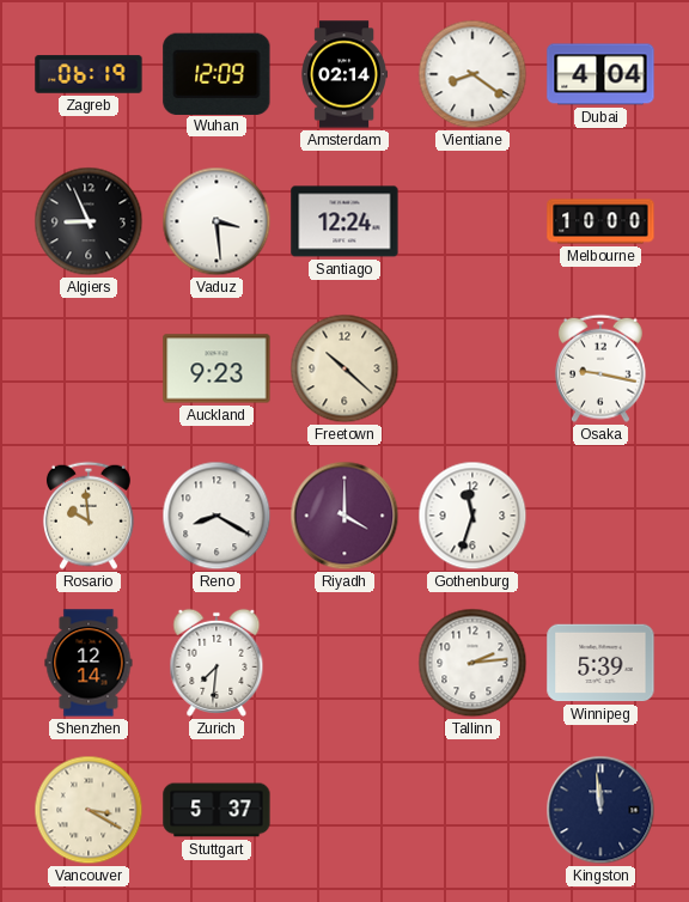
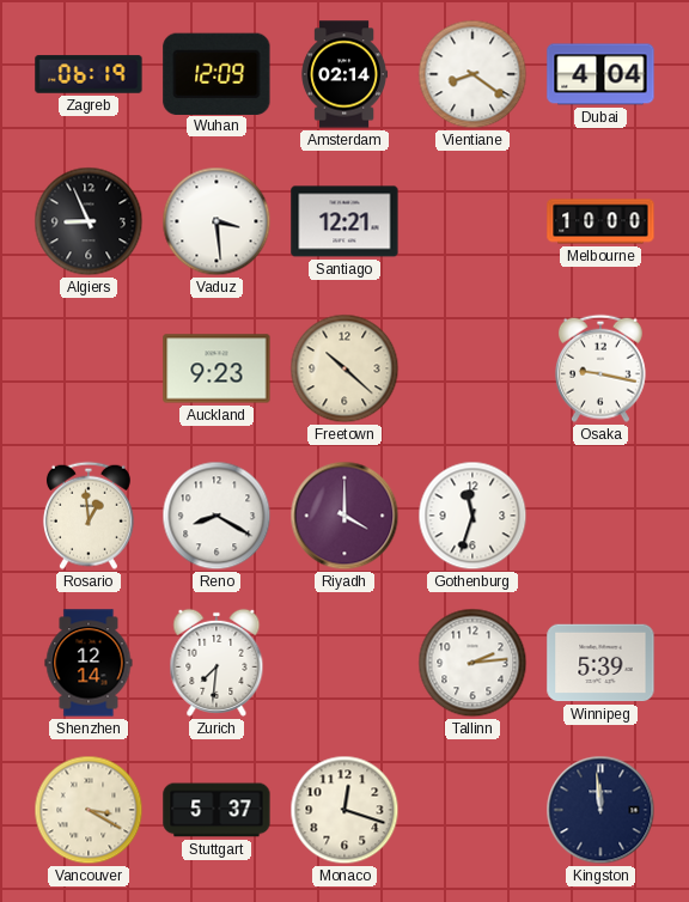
Santiago: 12:24 -> 12:21 (344, 221)
Rosario: 9:59 -> 12:59 (89, 516)
Monaco: none -> 12:18 (344, 810)
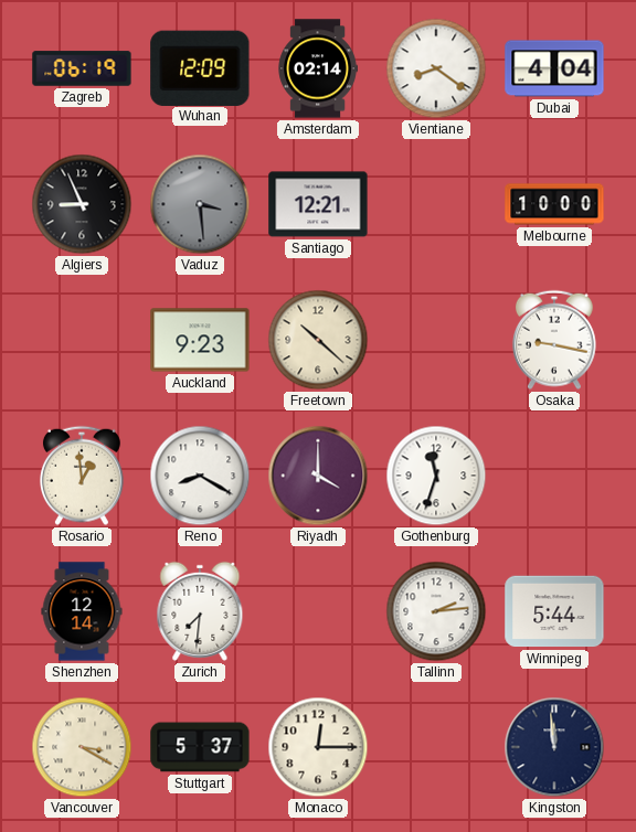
Vaduz dial: white -> grey (200, 204)
Winnipeg: 5:39 -> 5:44 (554, 611)
Monaco: 12:18 -> 12:15 (318, 747)
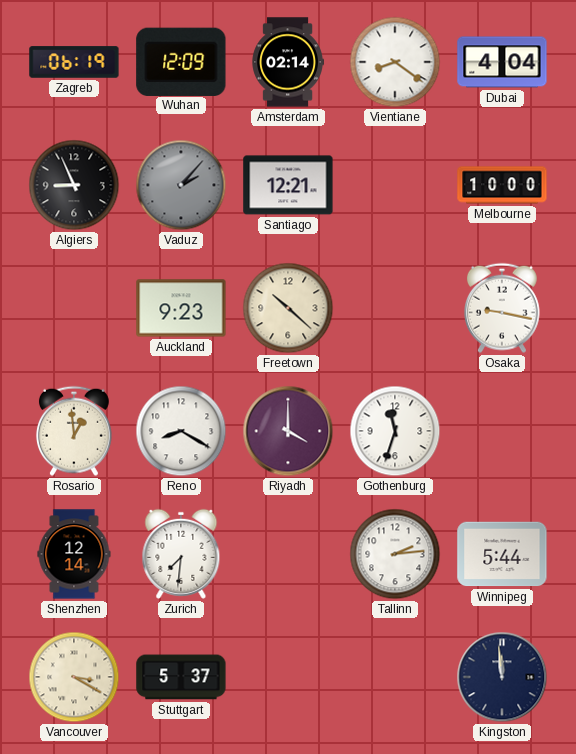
Vaduz: 3:29 -> 2:07 (181, 185)
Monaco: 12:15 -> none (318, 747)
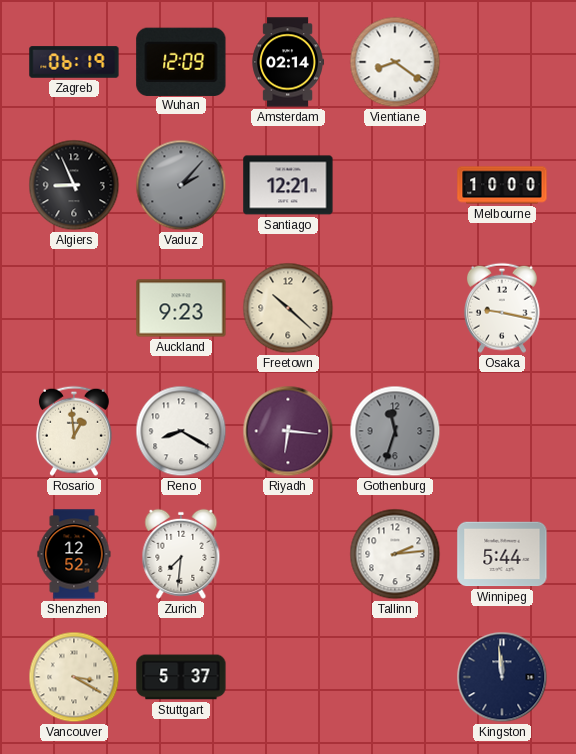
Dubai: 4:04 -> none (502, 62)
Riyadh: 4:00 -> 6:16 (288, 431)
Gothenburg dial: white -> grey (395, 431)
Shenzhen: 12:14 -> 12:52 (74, 554)
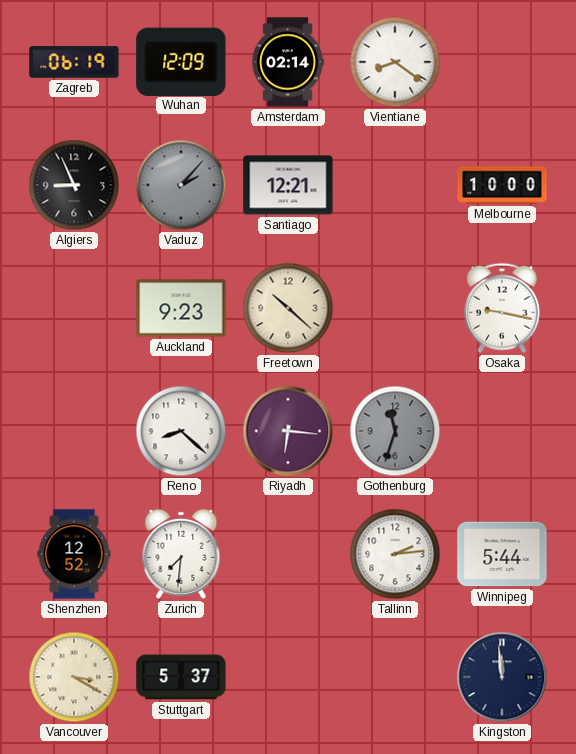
Rosario: 12:59 -> none (74, 431)
Reno: 8:20 -> 8:22 (181, 431)
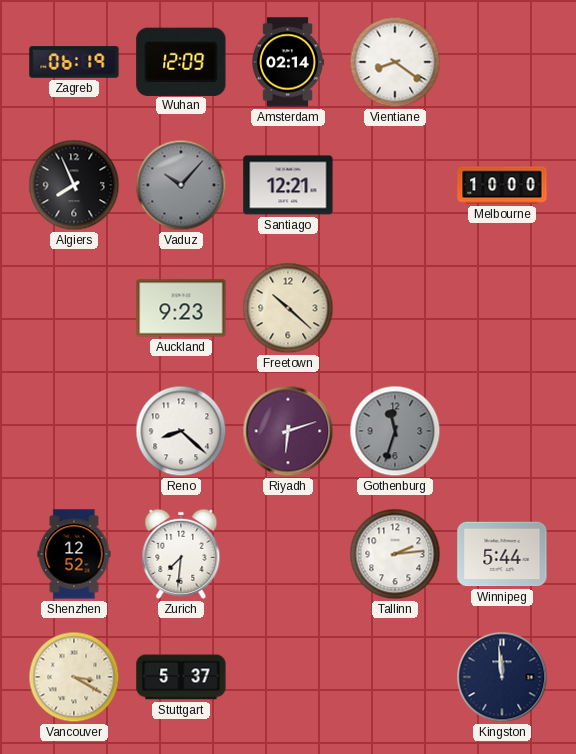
Algiers: 8:56 -> 7:56 (74, 185)
Vaduz: 2:07 -> 10:07 (181, 185)
Osaka: 9:17 -> none (502, 308)
Riyadh: 6:16 -> 6:12 (288, 431)
